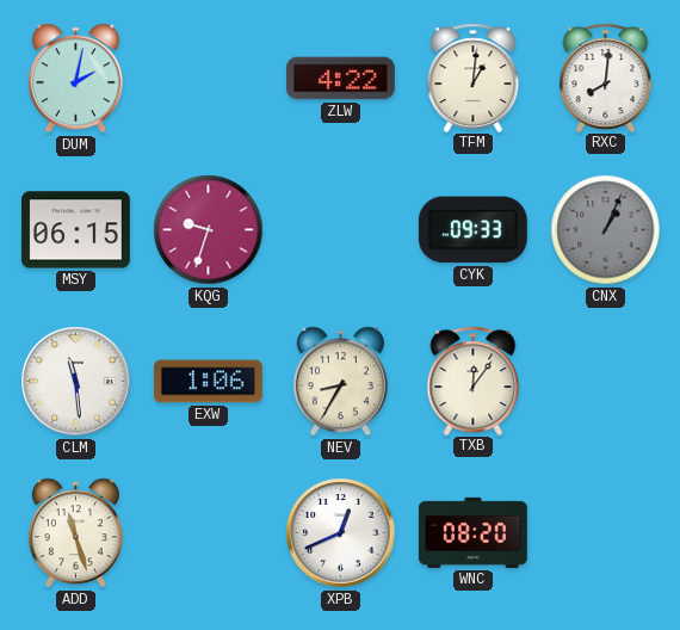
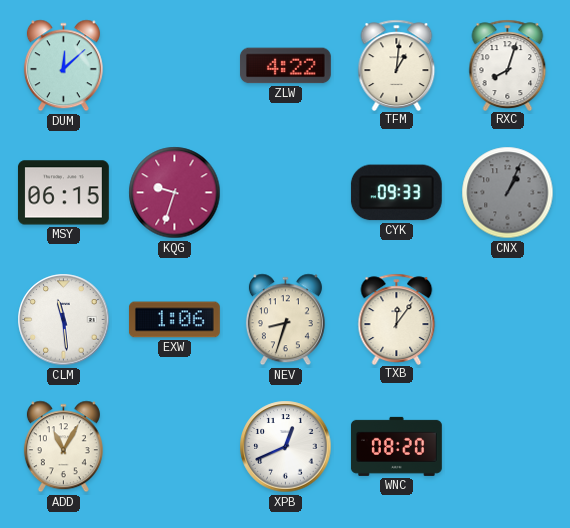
DUM: 2:02 -> 12:08 (63, 66)
RXC: 8:01 -> 8:03 (508, 65)
NEV: 8:35 -> 8:33 (285, 320)
ADD: 11:27 -> 11:05 (63, 447)
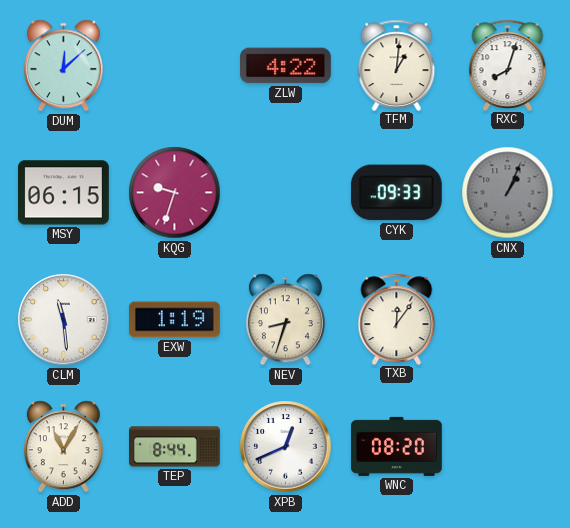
EXW: 1:06 -> 1:19 (174, 320)
TEP: none -> 8:44 (175, 447)
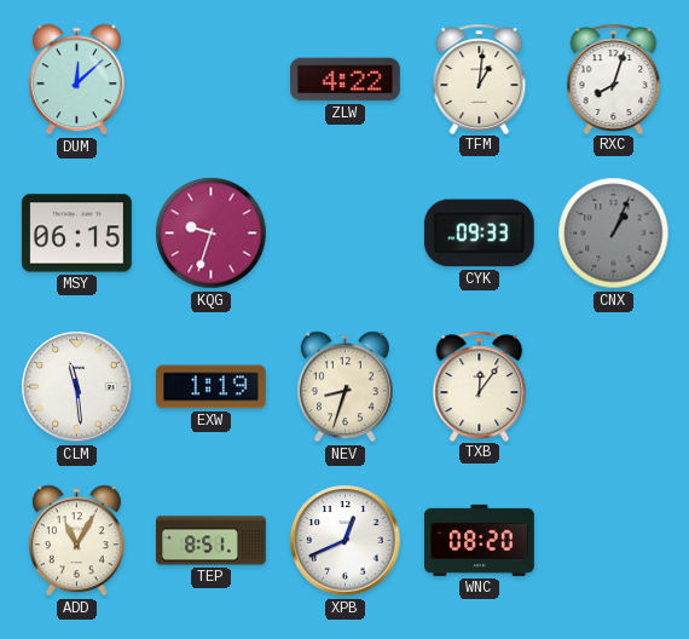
TEP: 8:44 -> 8:51 (212, 541)
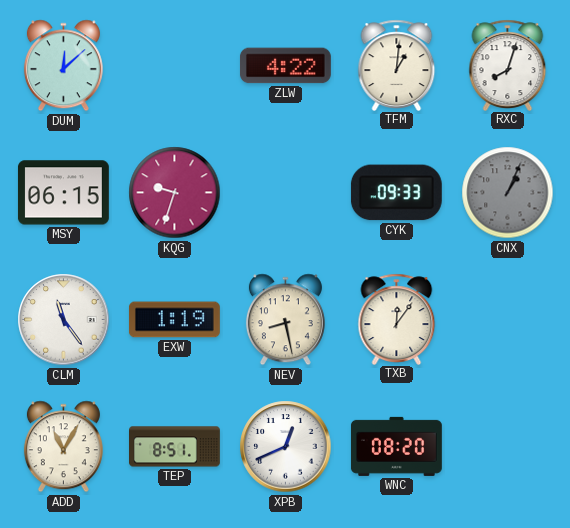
CLM: 11:29 -> 11:24 (64, 320)
NEV: 8:33 -> 8:28 (285, 320)
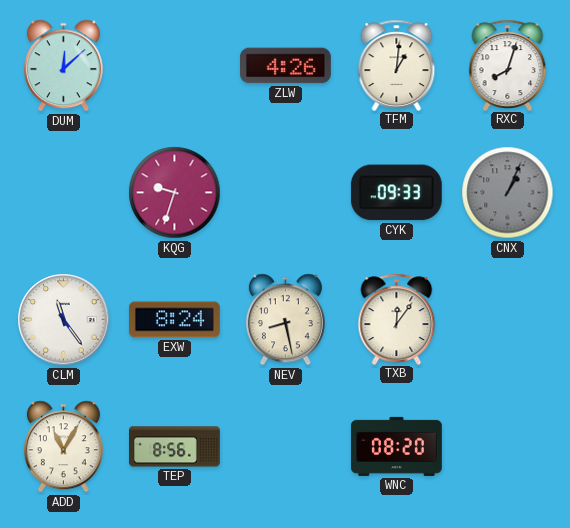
ZLW: 4:22 -> 4:26 (285, 66)
MSY: 06:15 -> none (63, 193)
EXW: 1:19 -> 8:24 (174, 320)
TEP: 8:51 -> 8:56 (175, 447)
XPB: 12:41 -> none (286, 447)
